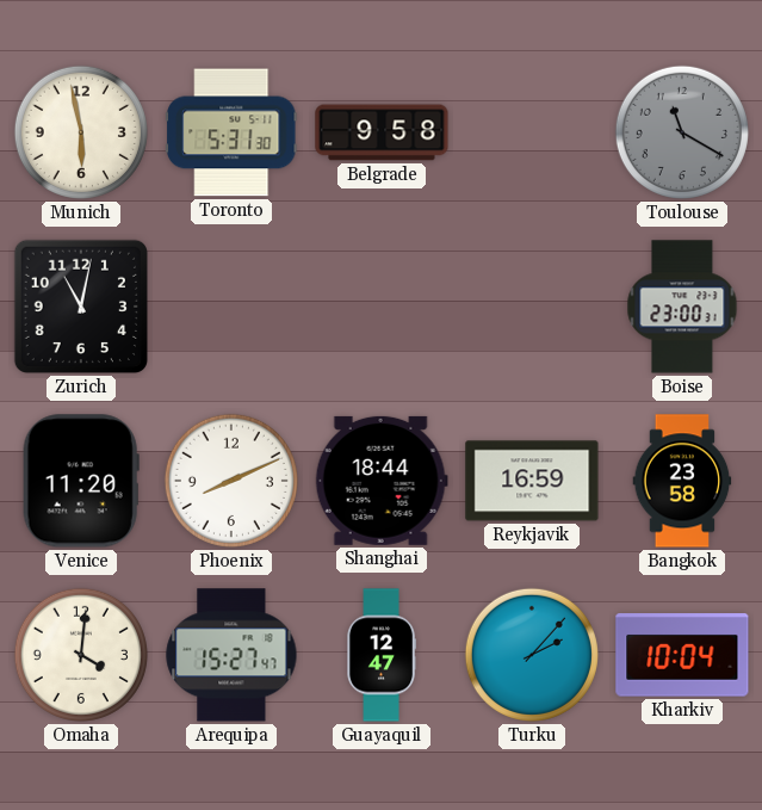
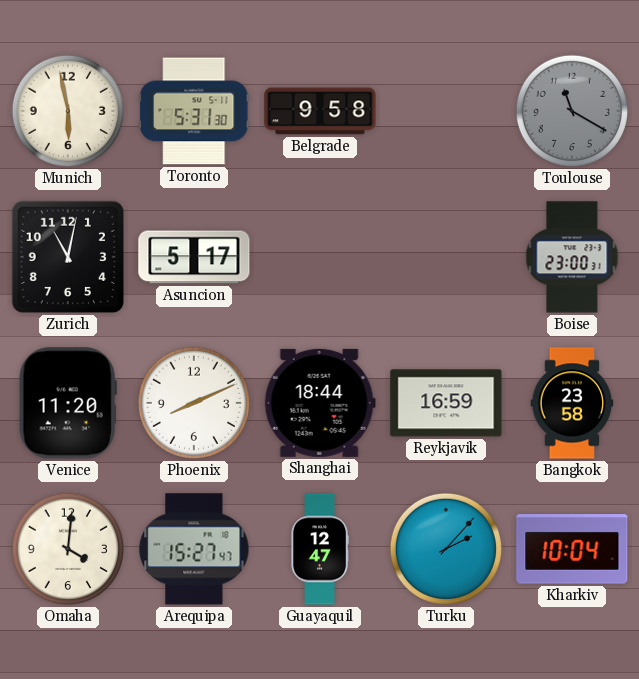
Asuncion: none -> 5:17 (194, 257)
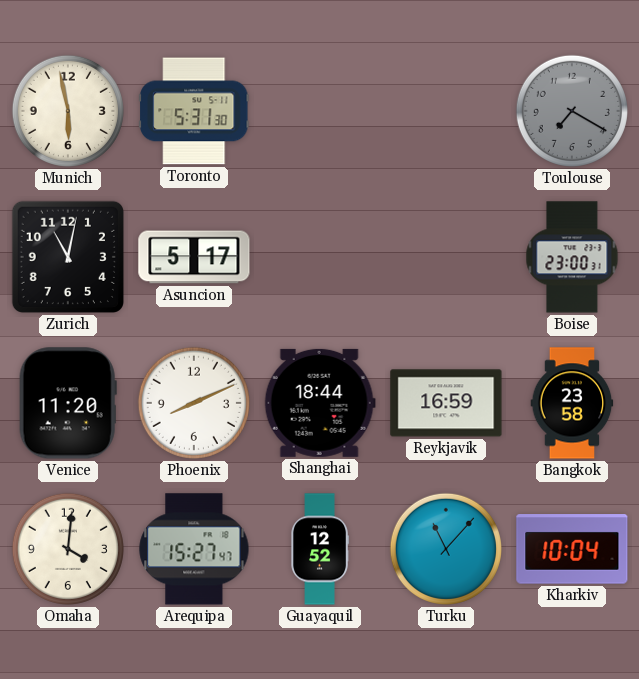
Belgrade: 9:58 -> none (320, 111)
Toulouse: 11:20 -> 7:20 (572, 111)
Guayaquil: 12:47 -> 12:52 (319, 549)
Turku: 2:07 -> 11:07 (446, 549)
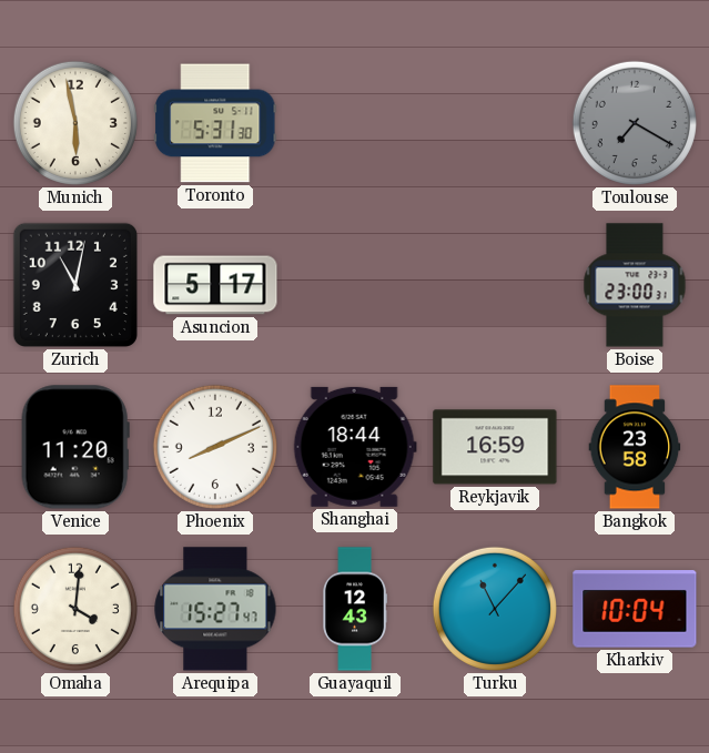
Guayaquil: 12:52 -> 12:43 (354, 609)
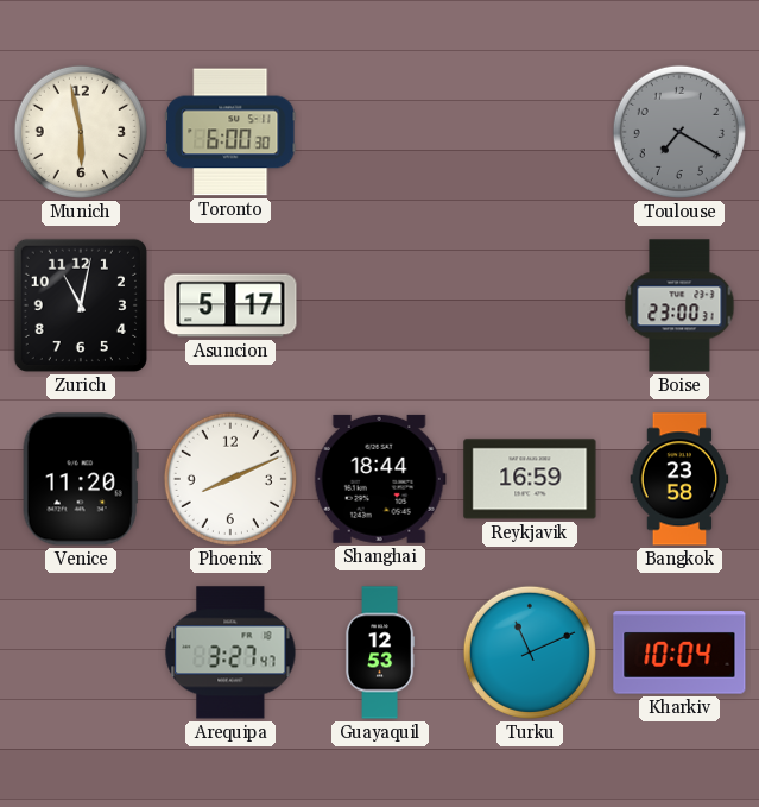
Toronto: 5:31 -> 6:00 (232, 132)
Omaha: 4:01 -> none (75, 609)
Arequipa: 15:27 -> 3:27 (230, 652)
Guayaquil: 12:43 -> 12:53 (379, 652)
Turku: 11:07 -> 11:11 (530, 652)
